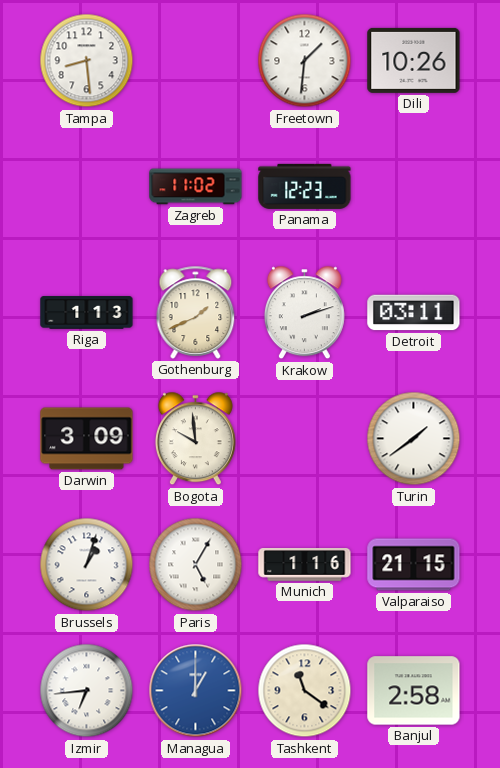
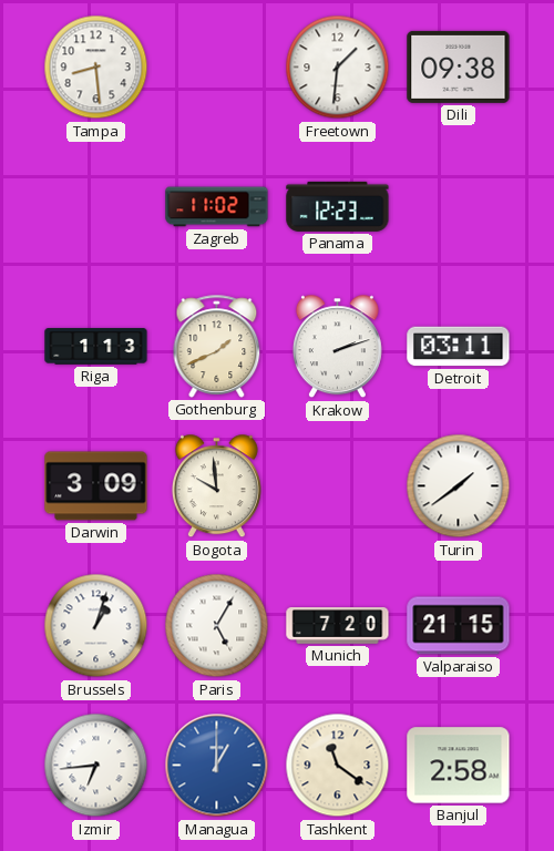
Dili: 10:26 -> 09:38 (459, 66)
Munich: 1:16 -> 7:20 (338, 626)
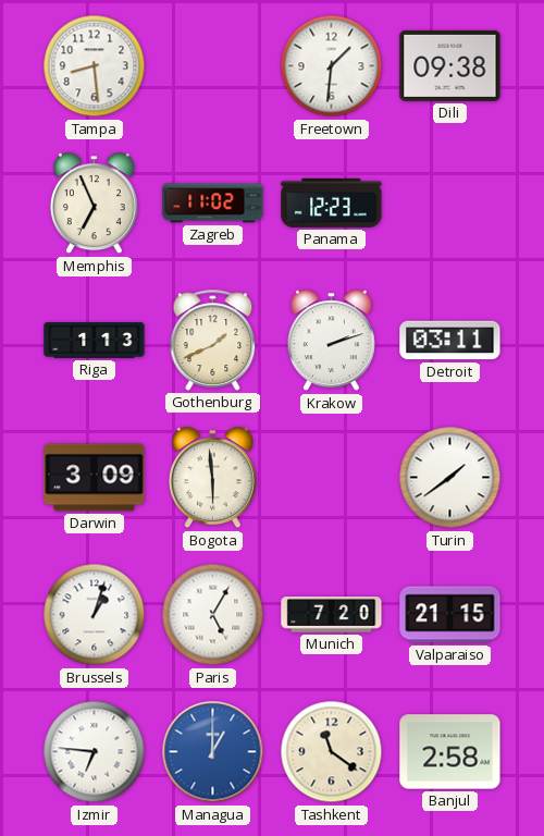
Memphis: none -> 6:56 (94, 204)
Bogota: 9:59 -> 5:59 (212, 478)
Izmir: 6:44 -> 6:46 (95, 752)
